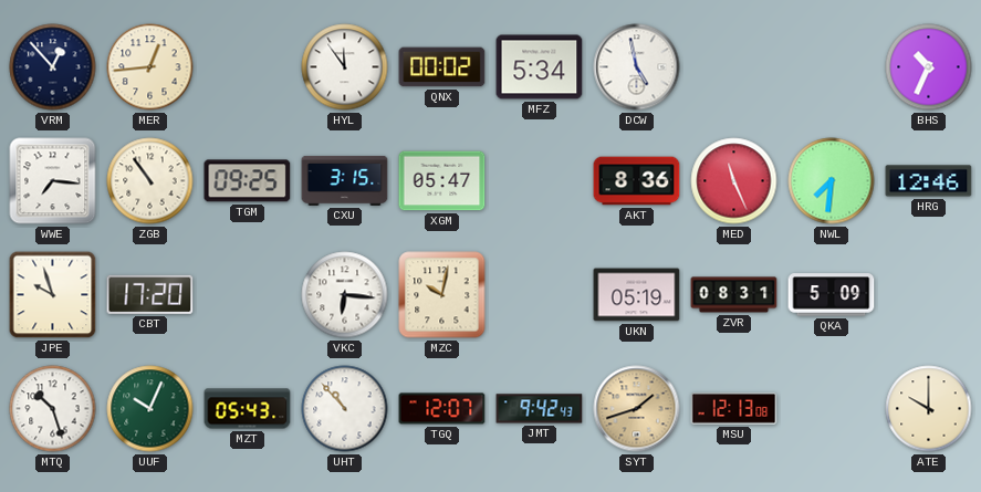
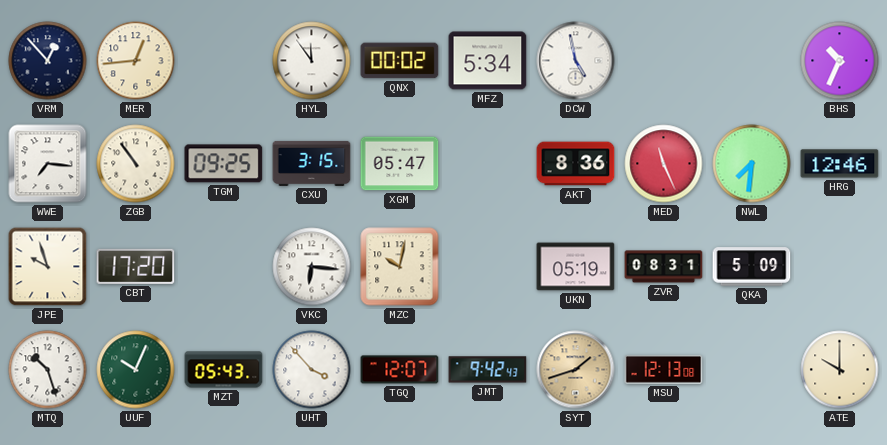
UHT: 10:53 -> 3:53 (312, 370)
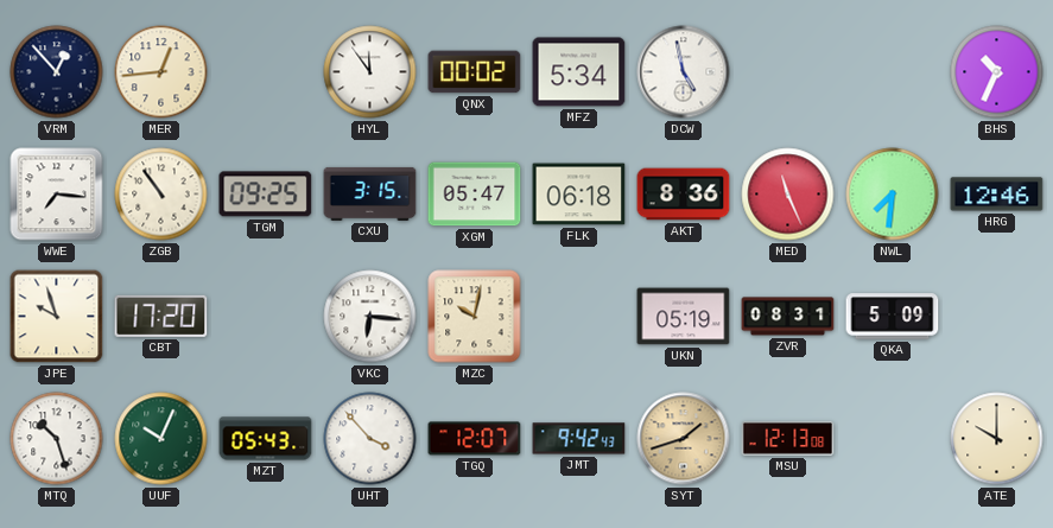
FLK: none -> 06:18 (579, 195)
